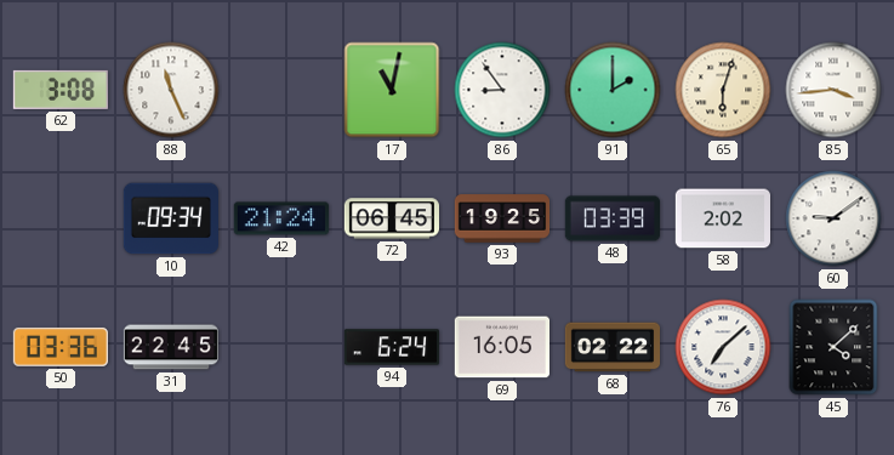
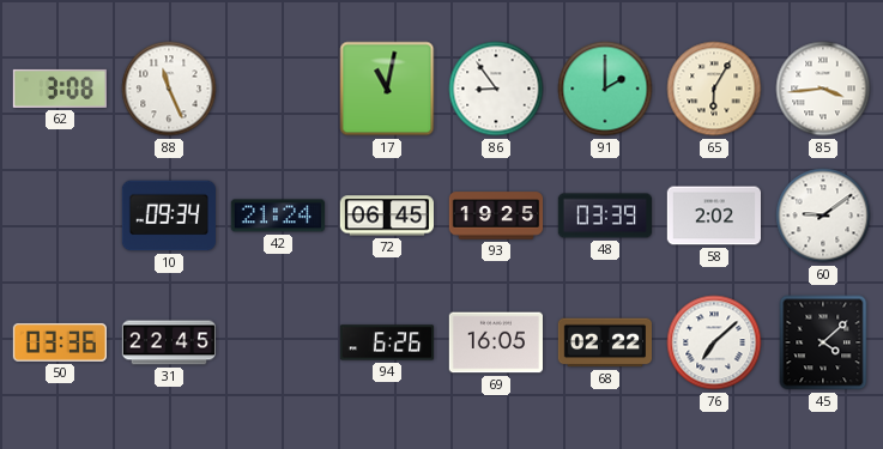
65: 6:03 -> 6:05 (714, 89)
94: 6:24 -> 6:26 (386, 342)
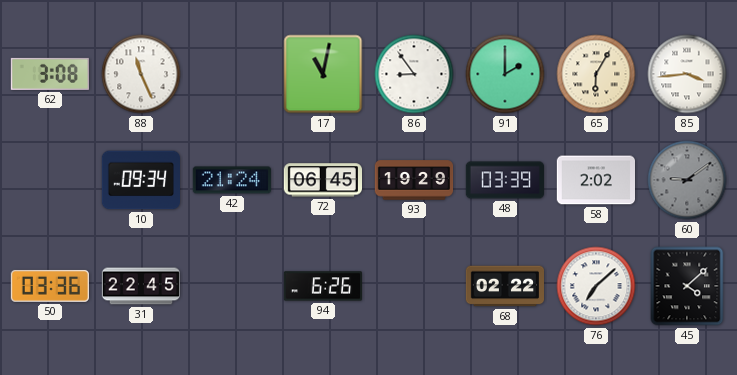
93: 19:25 -> 19:29 (414, 180)
60 dial: white -> grey (687, 180)
69: 16:05 -> none (495, 342)
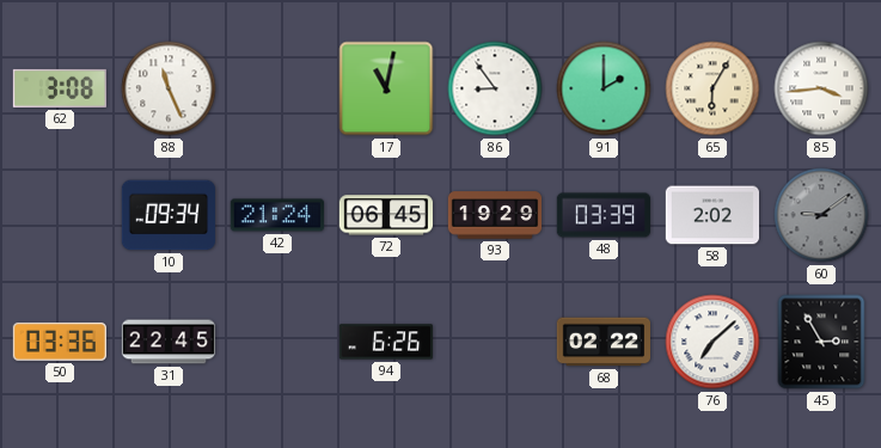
45: 4:08 -> 2:55 (821, 342)
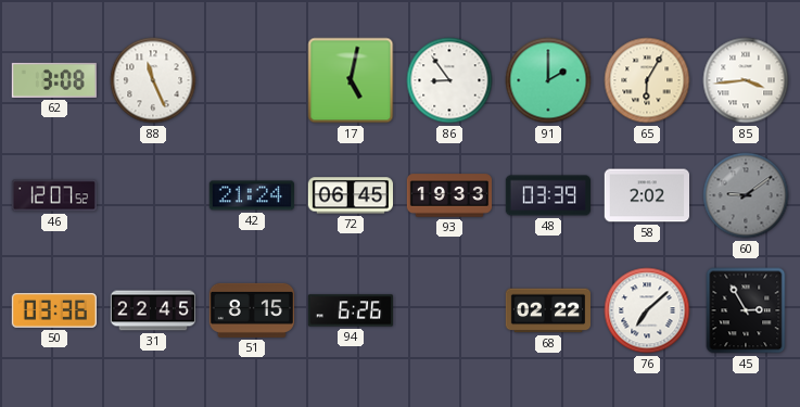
17: 11:02 -> 5:02 (351, 80)
46: none -> 12:07 (53, 195)
10: 09:34 -> none (167, 215)
93: 19:29 -> 19:33 (449, 195)
51: none -> 8:15 (251, 310)
